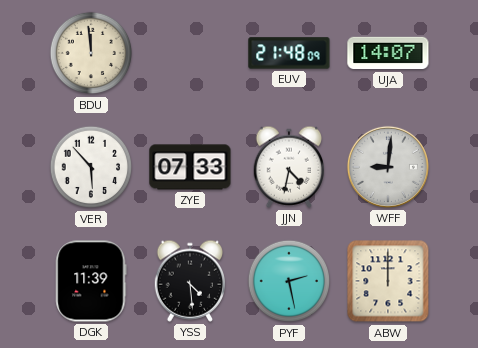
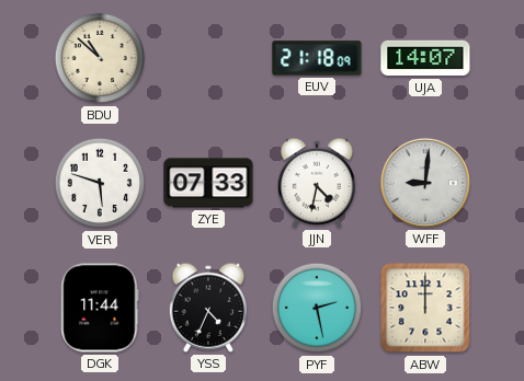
BDU: 11:59 -> 10:52 (100, 58)
EUV: 21:48 -> 21:18 (317, 58)
VER: 5:53 -> 5:48 (100, 183)
DGK: 11:39 -> 11:44 (100, 308)
YSS: 4:29 -> 4:34 (207, 308)
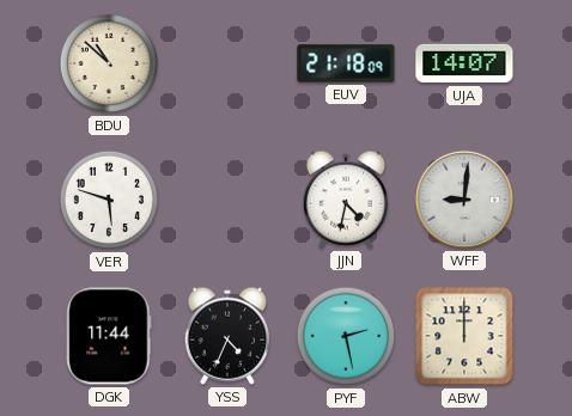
ZYE: 07:33 -> none (208, 183)
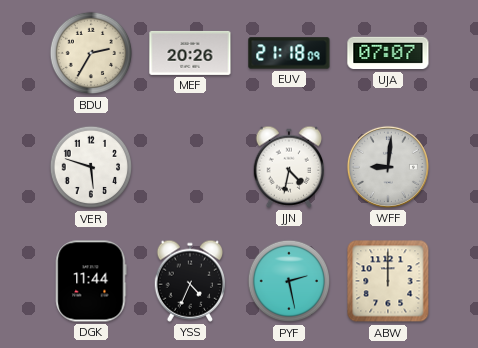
BDU: 10:52 -> 2:35 (91, 53)
MEF: none -> 20:26 (190, 53)
UJA: 14:07 -> 07:07 (388, 53)
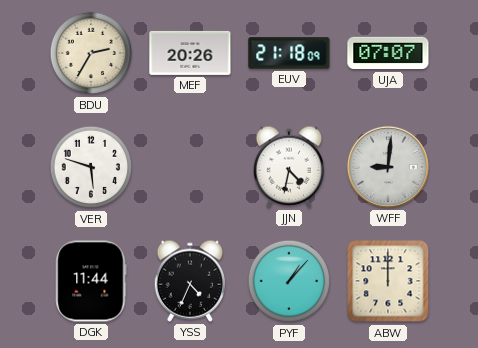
PYF: 2:28 -> 1:07 (289, 281)
